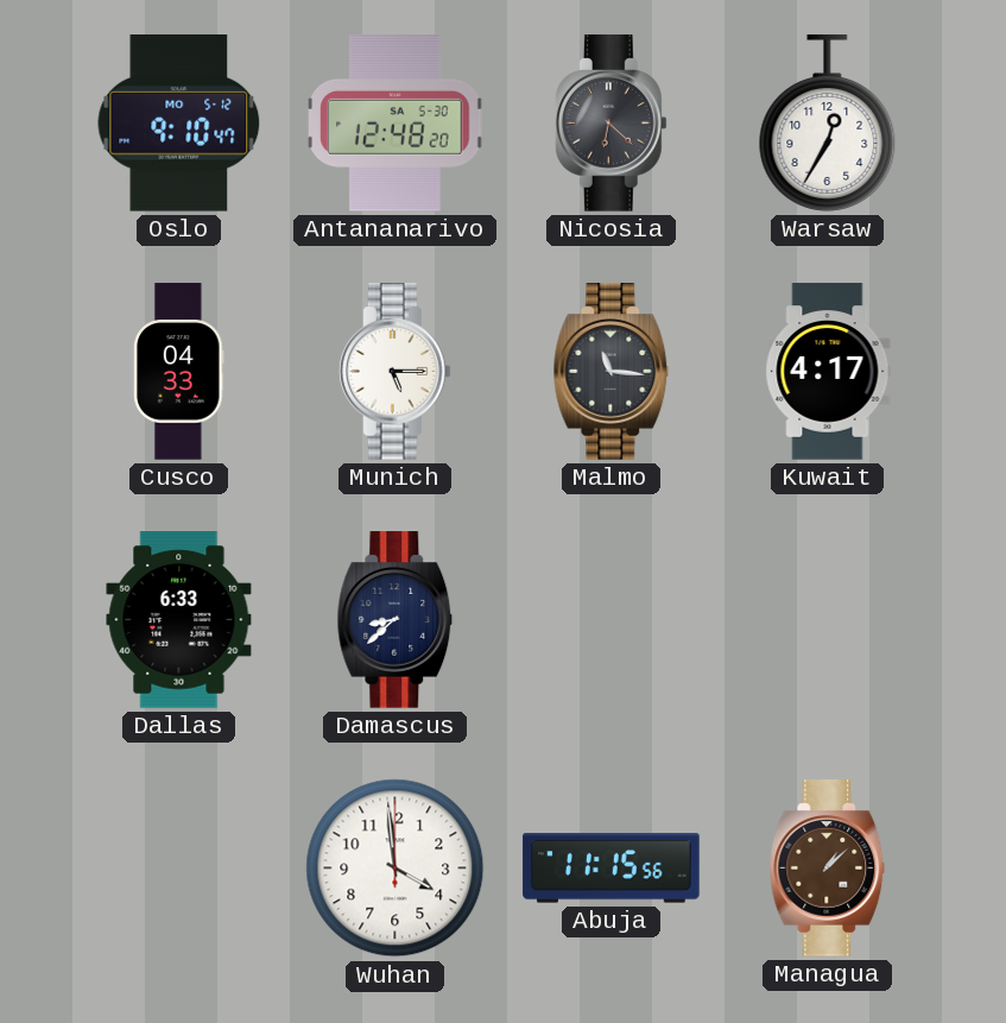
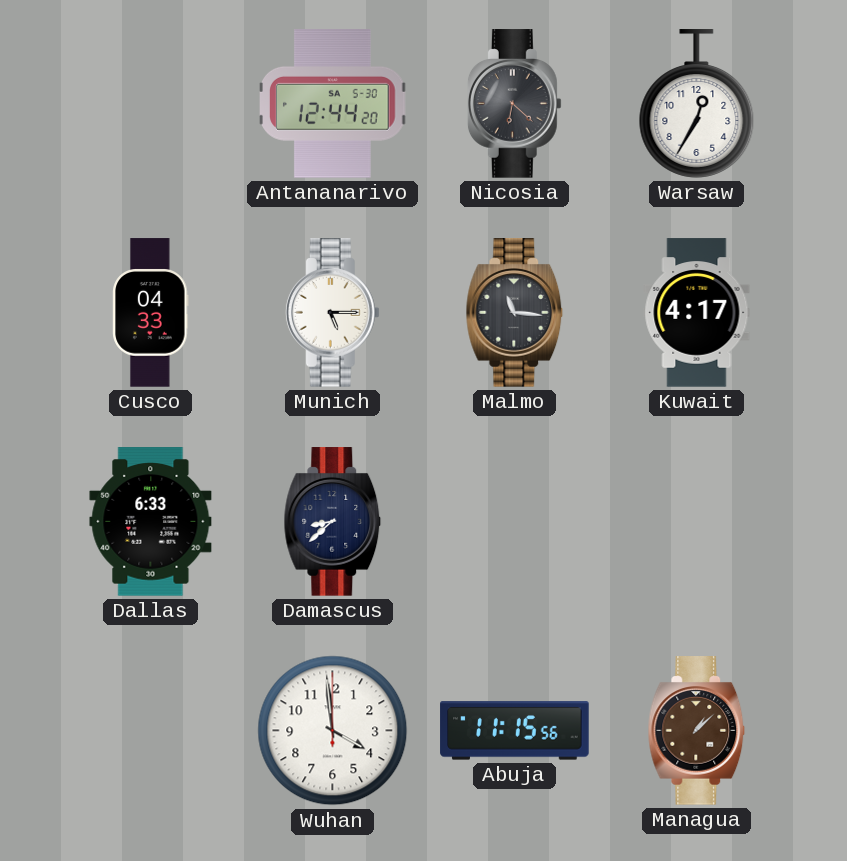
Oslo: 9:10 -> none (179, 124)
Antananarivo: 12:48 -> 12:44 (333, 104)
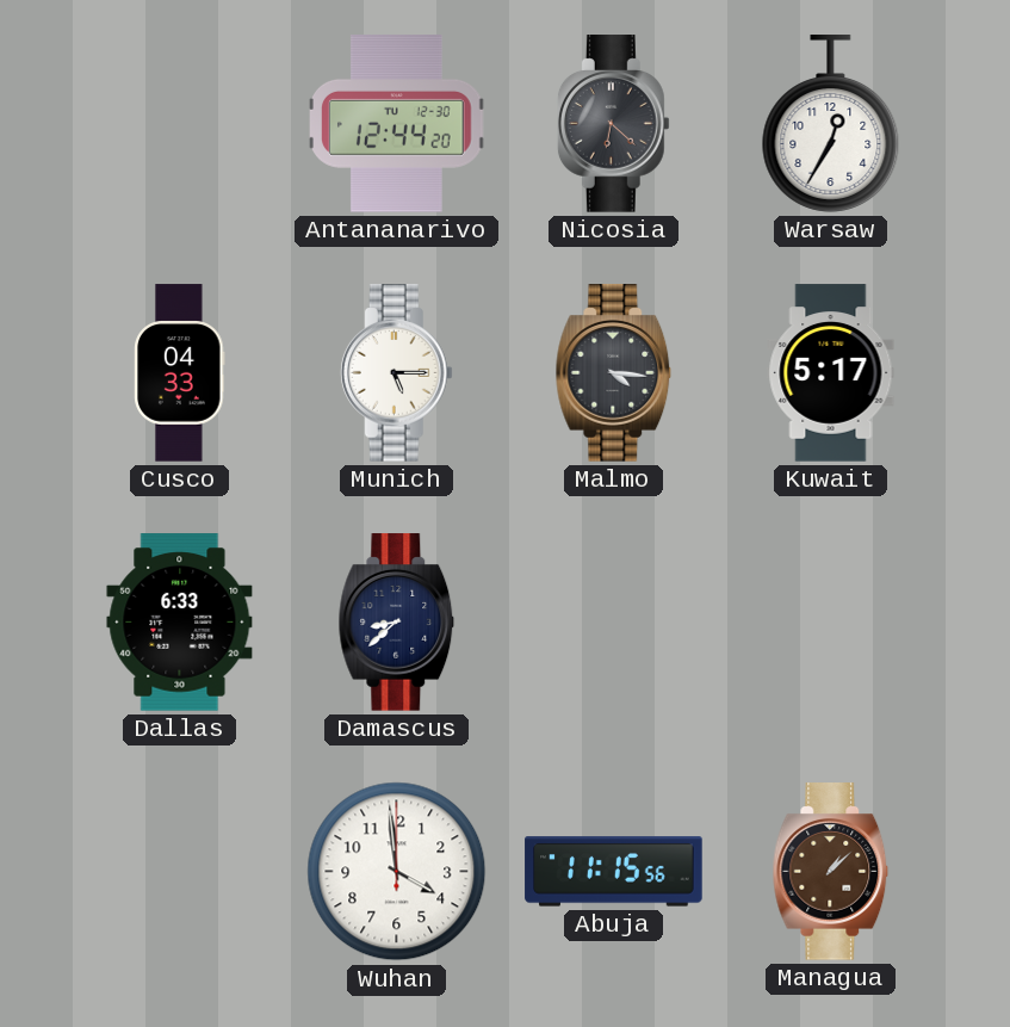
Antananarivo date: SA 5-30 -> TU 12-30 (397, 124)
Malmo: 11:16 -> 4:16 (614, 373)
Kuwait: 4:17 -> 5:17 (831, 373)
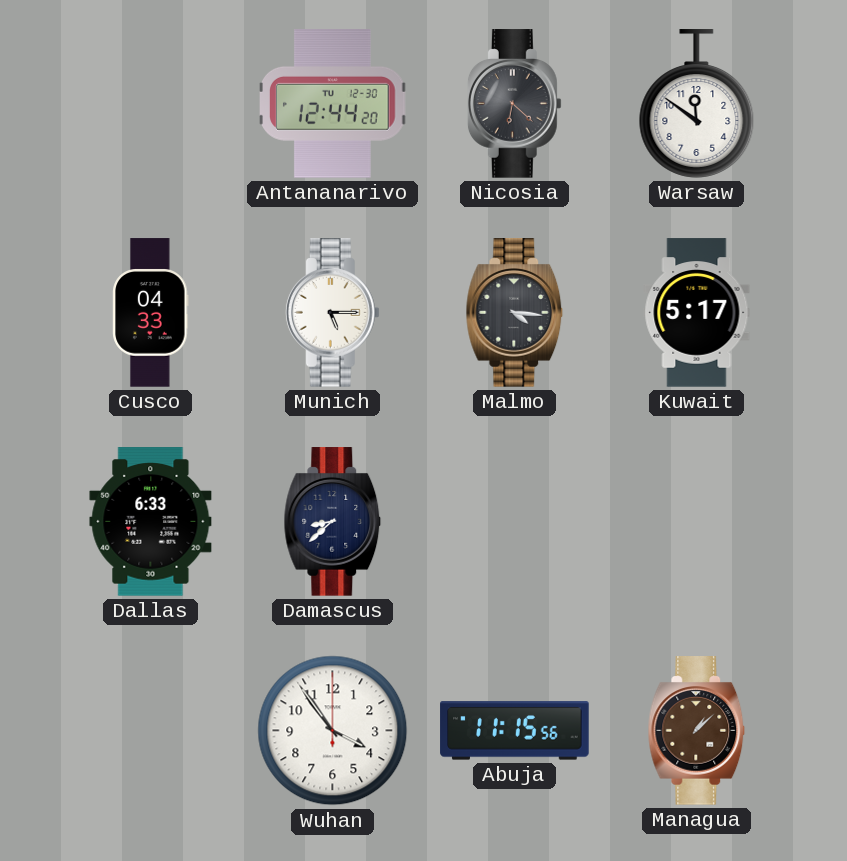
Warsaw: 12:35 -> 11:51 (697, 104)
Wuhan: 3:59 -> 3:54 (333, 731)
